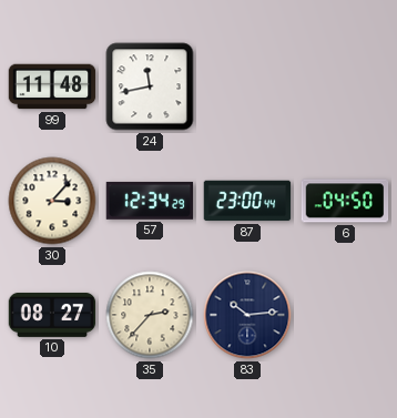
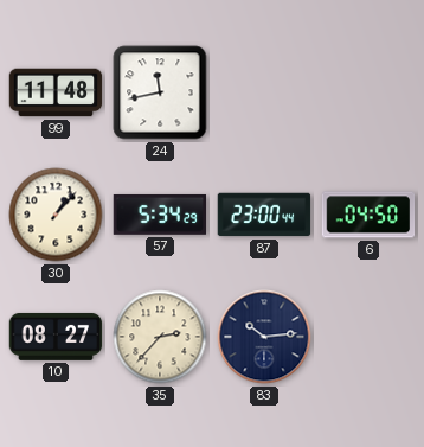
30: 3:07 -> 1:07 (56, 215)
57: 12:34 -> 5:34 (160, 215)
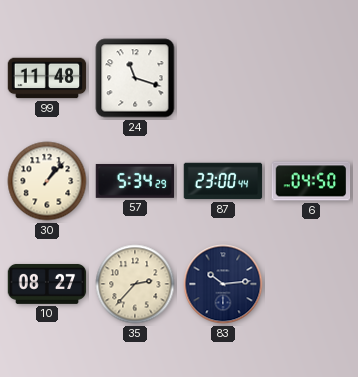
24: 11:43 -> 11:18 (135, 78)
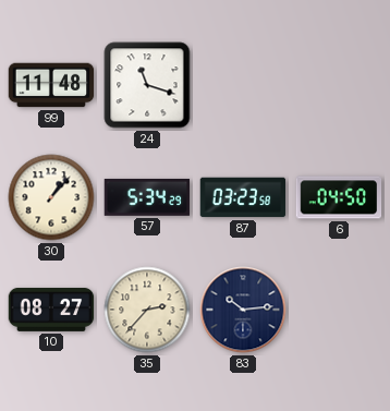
87: 23:00 -> 03:23 (243, 197)
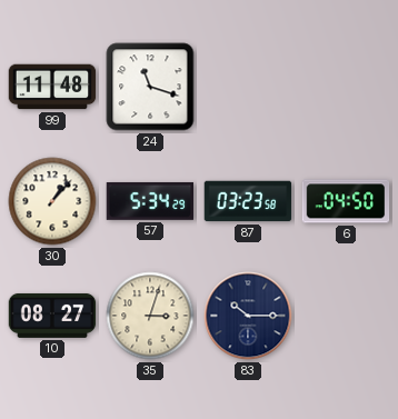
35: 2:37 -> 3:03 (150, 316)
83: 10:14 -> 10:15 (248, 316)
